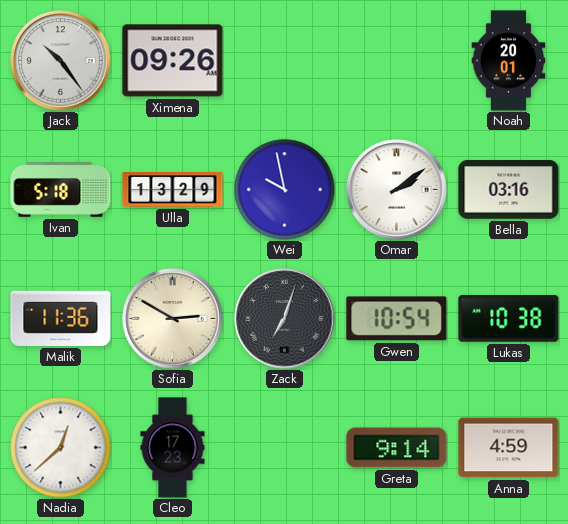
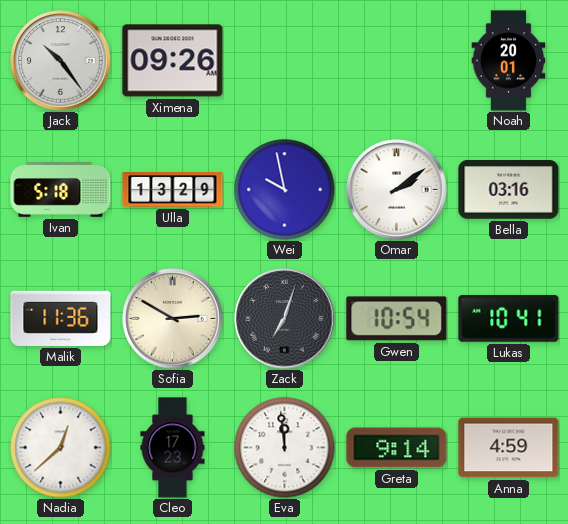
Lukas: 10:38 -> 10:41 (509, 318)
Eva: none -> 11:59 (285, 448)
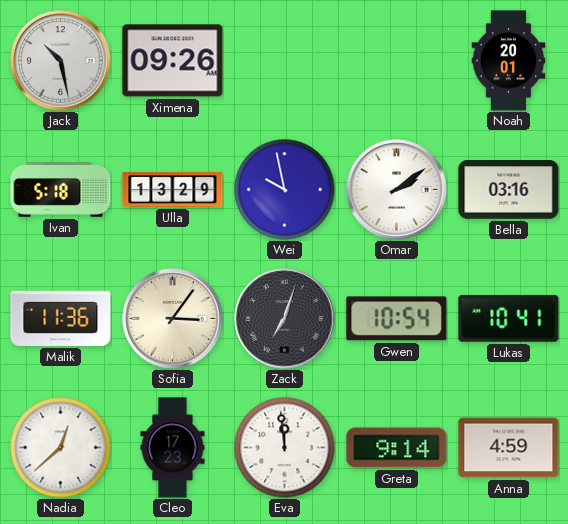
Jack: 10:24 -> 10:28 (61, 61)
Sofia: 2:50 -> 3:06 (173, 319)
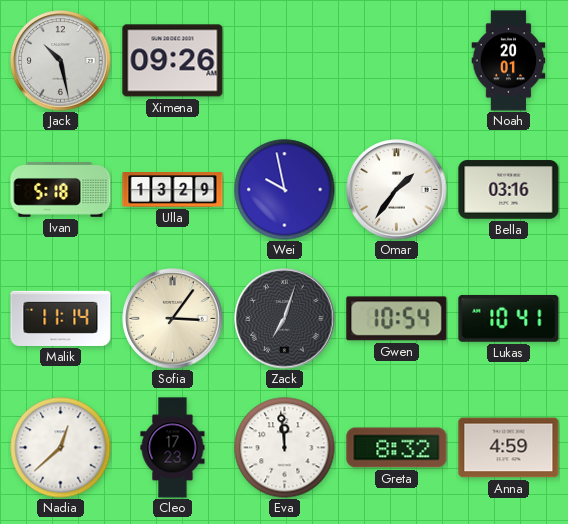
Omar: 2:09 -> 1:36 (397, 190)
Malik: 11:36 -> 11:14 (61, 318)
Greta: 9:14 -> 8:32 (397, 448)
